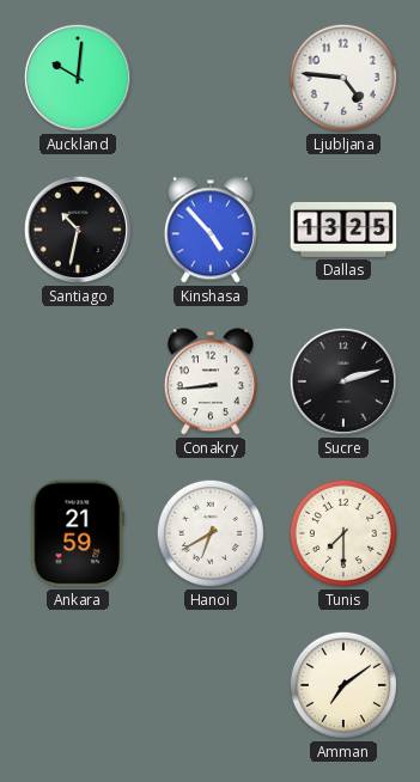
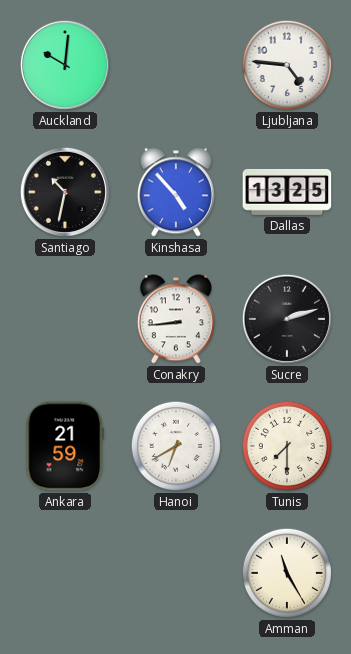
Amman: 7:09 -> 11:25 (287, 573)
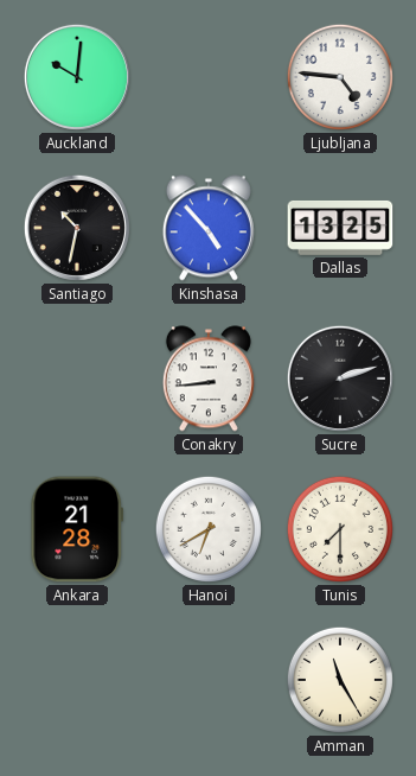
Ankara: 21:59 -> 21:28 (76, 529)
